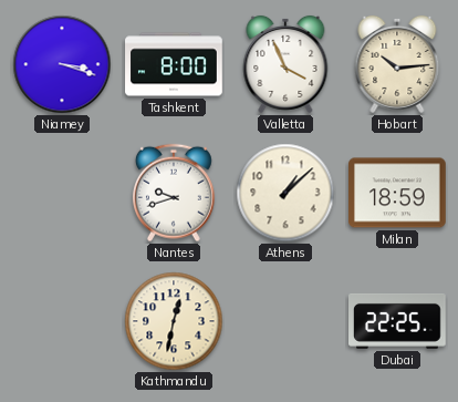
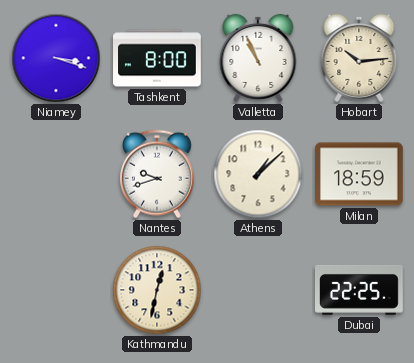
Valletta: 3:56 -> 10:56 (258, 58)
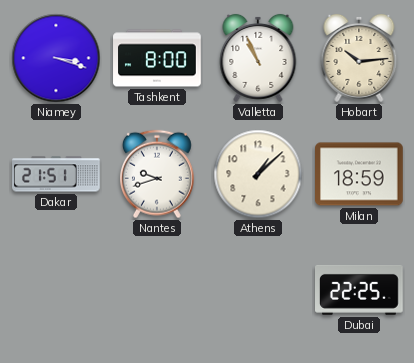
Dakar: none -> 21:51 (56, 174)
Kathmandu: 12:32 -> none (157, 290)
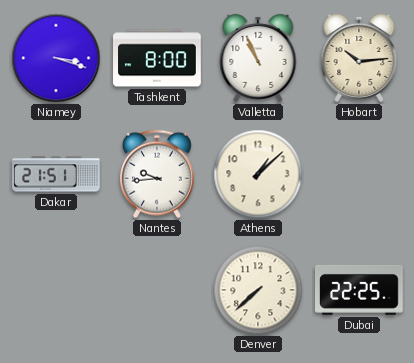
Nantes: 9:42 -> 9:44 (157, 174)
Milan: 18:59 -> none (360, 174)
Denver: none -> 7:38 (258, 290)
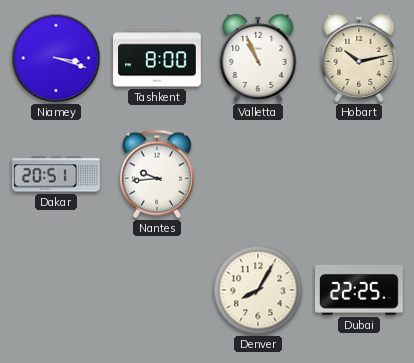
Hobart: 10:14 -> 10:13 (359, 58)
Dakar: 21:51 -> 20:51 (56, 174)
Athens: 1:08 -> none (258, 174)
Denver: 7:38 -> 8:05 (258, 290)
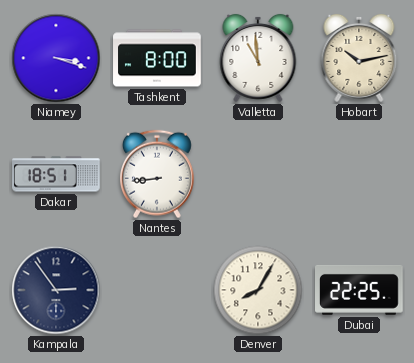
Valletta: 10:56 -> 10:59 (258, 58)
Dakar: 20:51 -> 18:51 (56, 174)
Nantes: 9:44 -> 8:44 (157, 174)
Kampala: none -> 2:54 (56, 290)
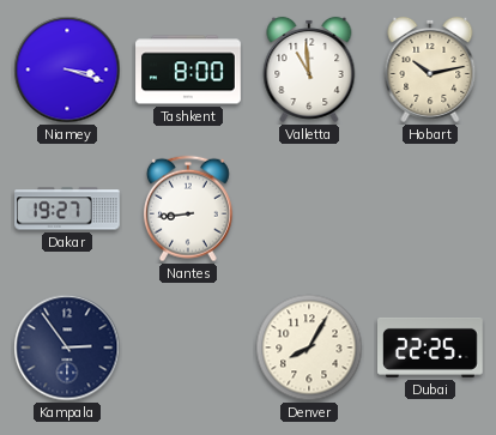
Dakar: 18:51 -> 19:27 (67, 209)
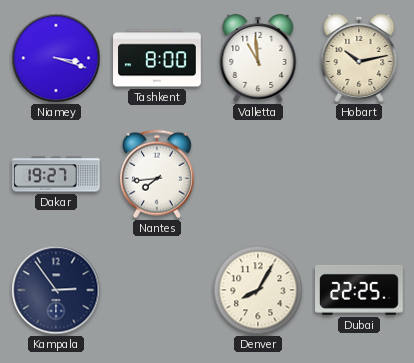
Nantes: 8:44 -> 7:44 (157, 174)
